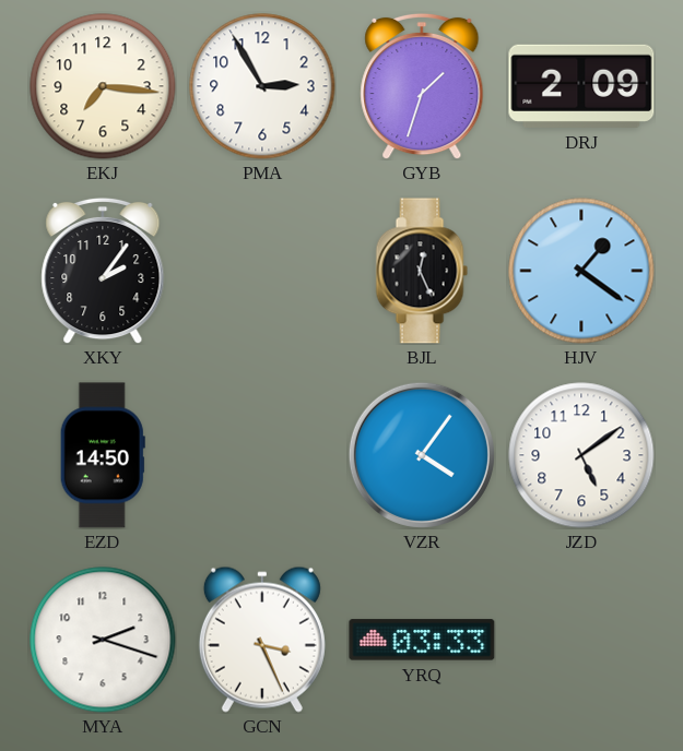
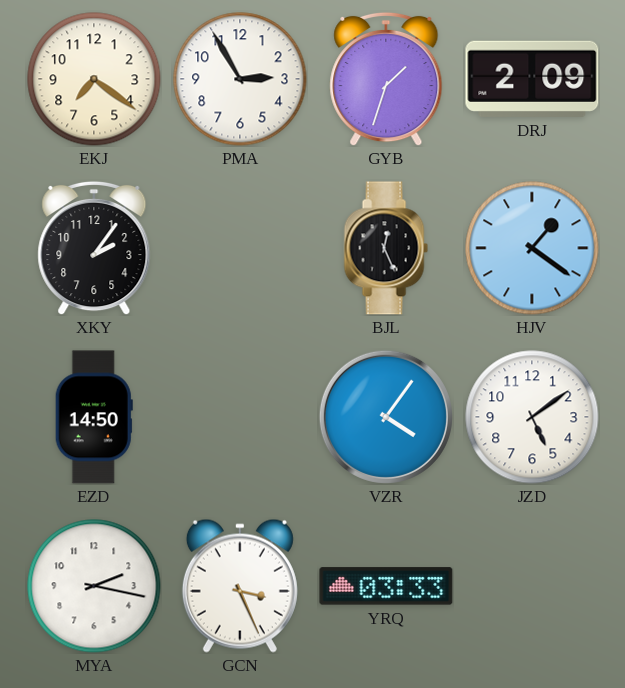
EKJ: 7:16 -> 7:21 (94, 79)
MYA: 2:18 -> 2:17 (94, 586)
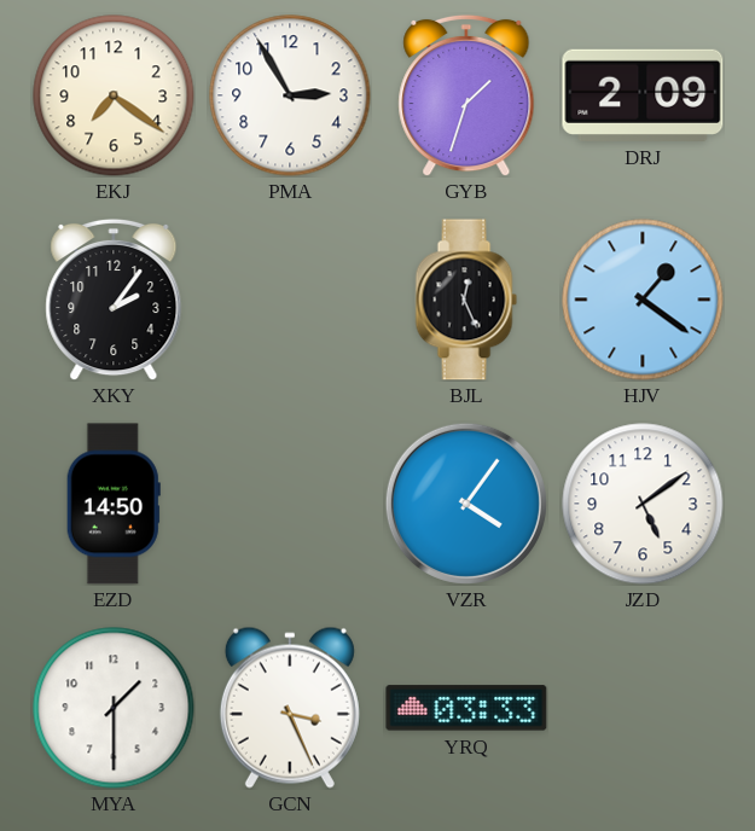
MYA: 2:17 -> 1:30 (114, 708)
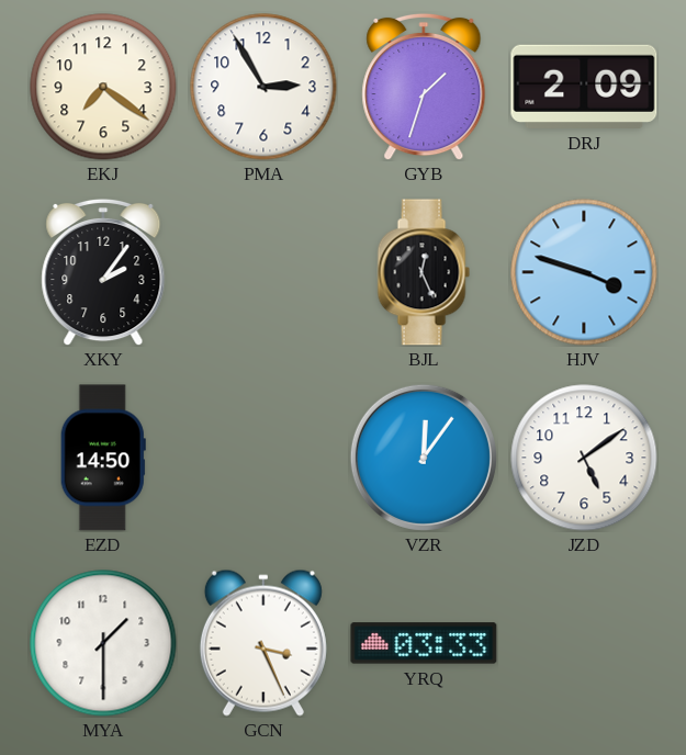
HJV: 1:21 -> 3:48 (584, 272)
VZR: 4:06 -> 12:06 (424, 458)
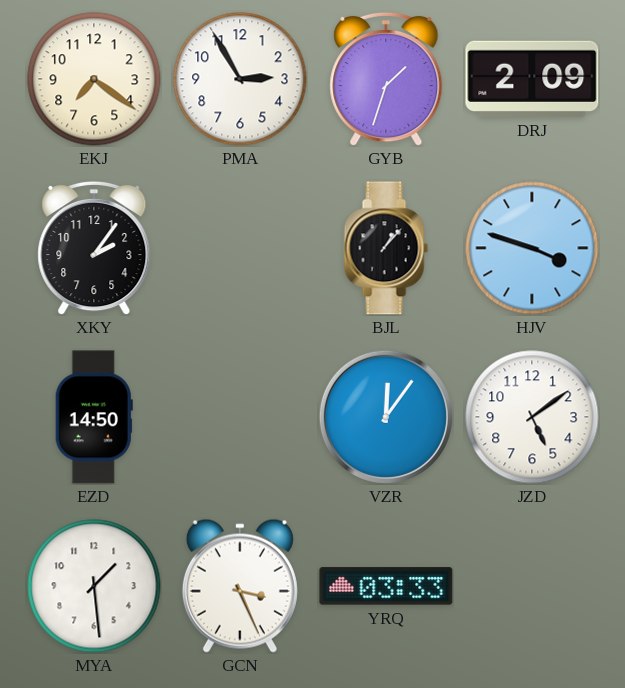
BJL: 12:26 -> 1:07 (386, 248)
MYA: 1:30 -> 1:29 (94, 586)
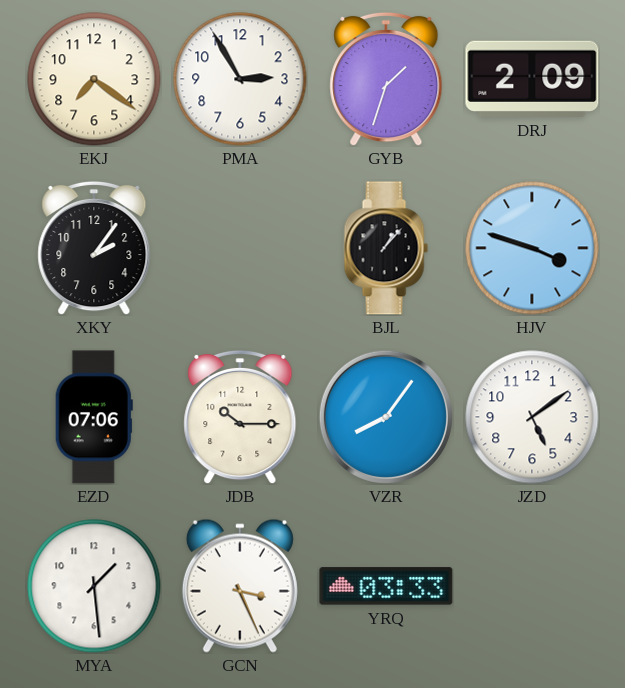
EZD: 14:50 -> 07:06 (94, 417)
JDB: none -> 10:15 (240, 417)
VZR: 12:06 -> 8:06 (386, 417)
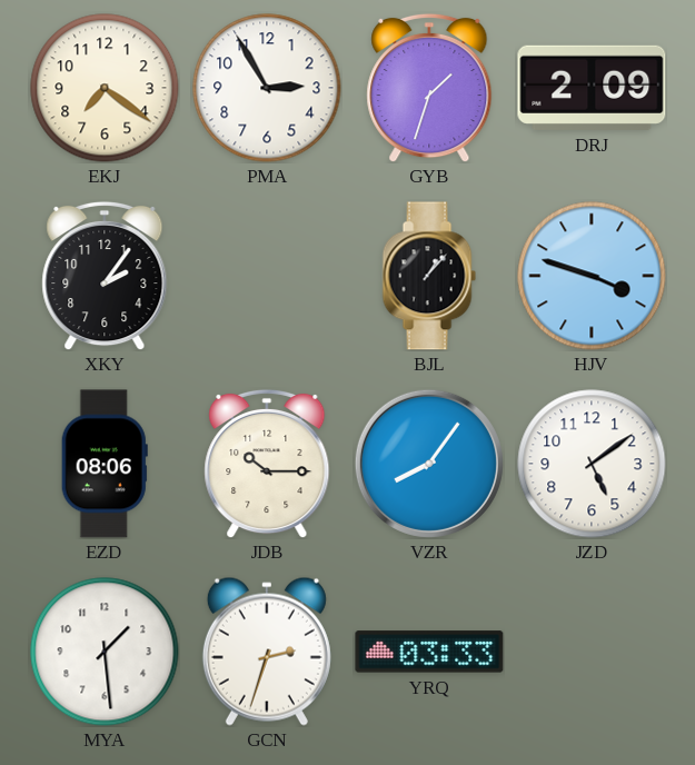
EZD: 07:06 -> 08:06 (105, 464)
GCN: 3:26 -> 2:33 (267, 652)
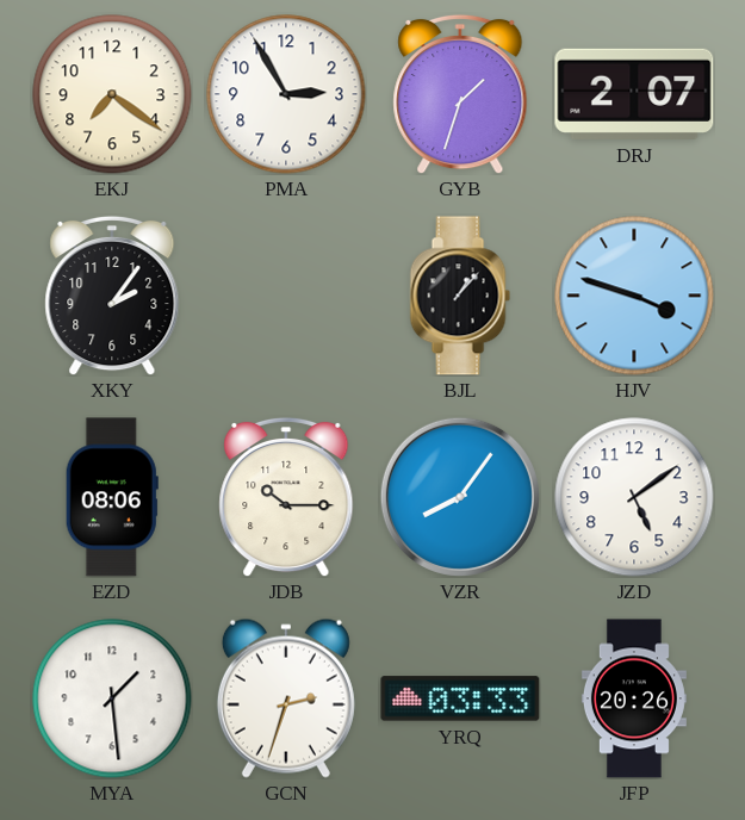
DRJ: 2:09 -> 2:07 (634, 94)
JFP: none -> 20:26 (634, 698)
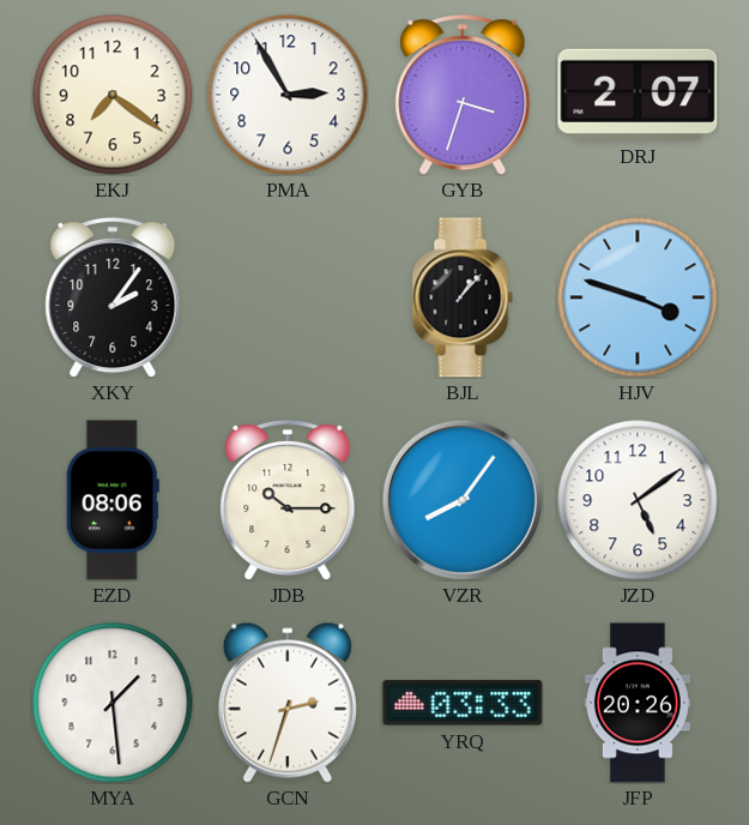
GYB: 1:33 -> 3:33 (463, 95)
